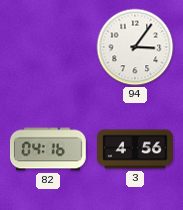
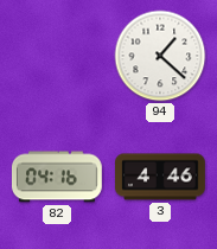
94: 3:06 -> 1:22 (160, 56)
3: 4:56 -> 4:46 (161, 177)
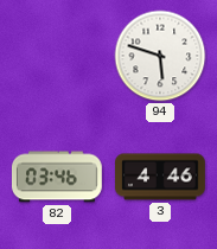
94: 1:22 -> 5:48 (160, 56)
82: 04:16 -> 03:46 (57, 177)
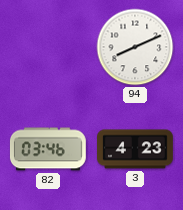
94: 5:48 -> 8:11 (135, 47)
3: 4:46 -> 4:23 (136, 149)
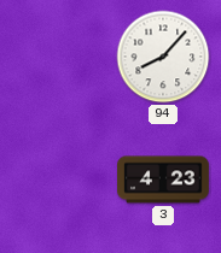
94: 8:11 -> 8:07 (163, 57)
82: 03:46 -> none (48, 149)
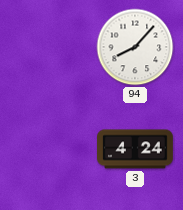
3: 4:23 -> 4:24 (136, 149)
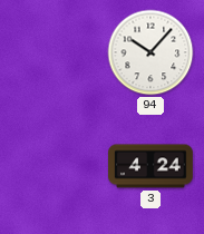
94: 8:07 -> 10:07 (150, 52)
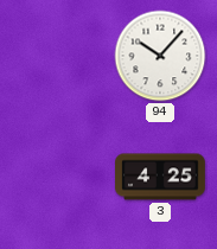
3: 4:24 -> 4:25 (161, 177)
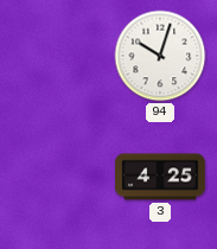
94: 10:07 -> 10:03 (160, 56)
